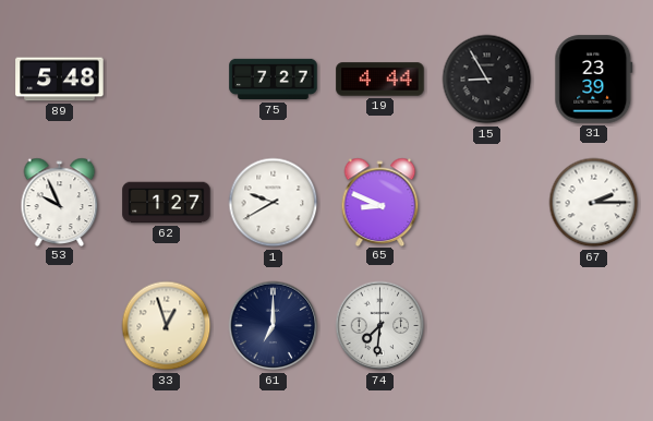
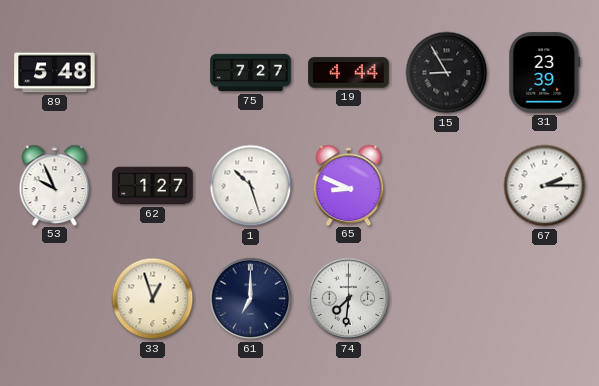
1: 9:40 -> 10:27 (251, 186)
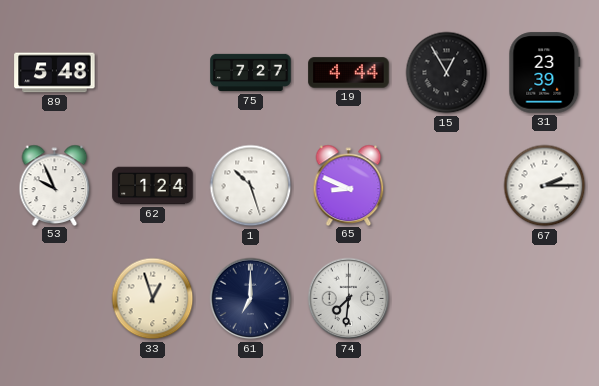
15: 8:55 -> 12:55 (447, 73)
62: 1:27 -> 1:24 (153, 186)
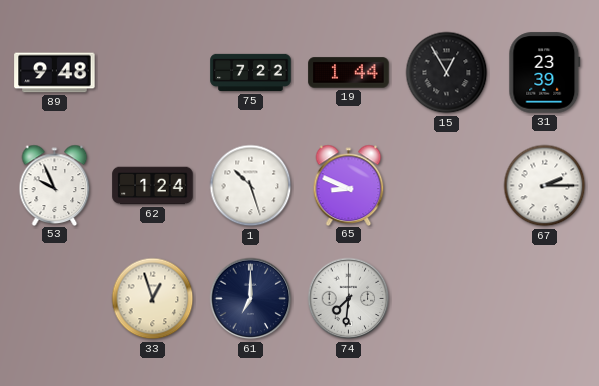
89: 5:48 -> 9:48 (55, 73)
75: 7:27 -> 7:22 (251, 73)
19: 4:44 -> 1:44 (349, 73)
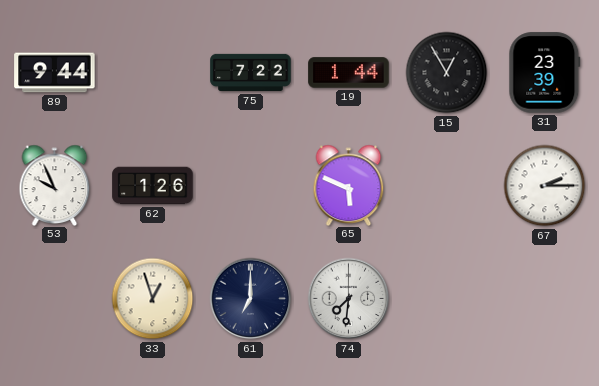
89: 9:48 -> 9:44 (55, 73)
62: 1:24 -> 1:26 (153, 186)
1: 10:27 -> none (251, 186)
65: 8:49 -> 5:49 (349, 185)
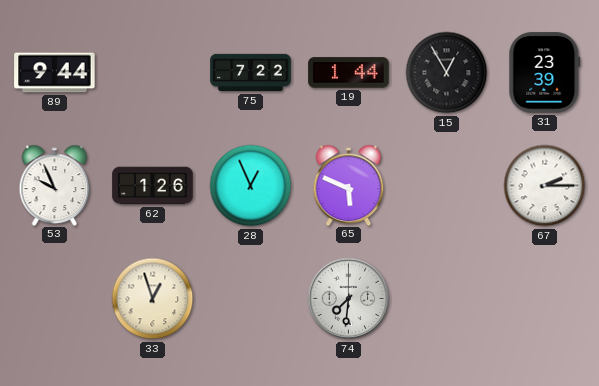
28: none -> 12:56 (251, 186)
61: 7:00 -> none (251, 299)
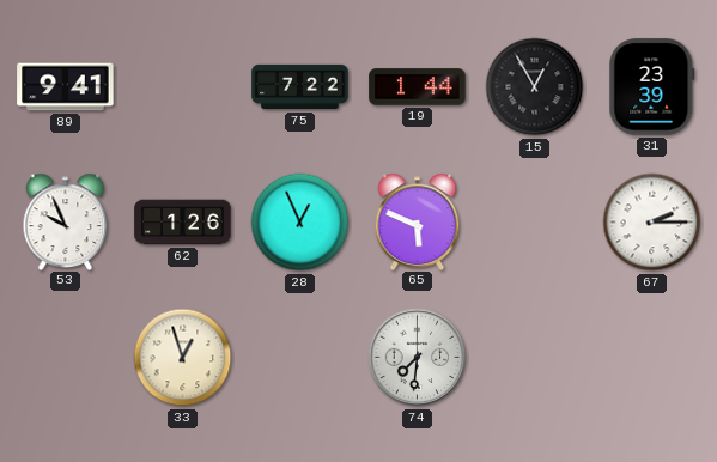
89: 9:44 -> 9:41 (66, 87)
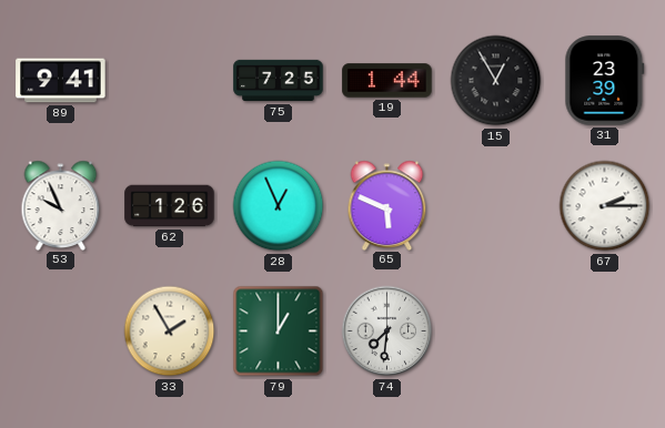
75: 7:22 -> 7:25 (279, 81)
33: 12:57 -> 1:55 (170, 332)
79: none -> 1:00 (279, 332)
